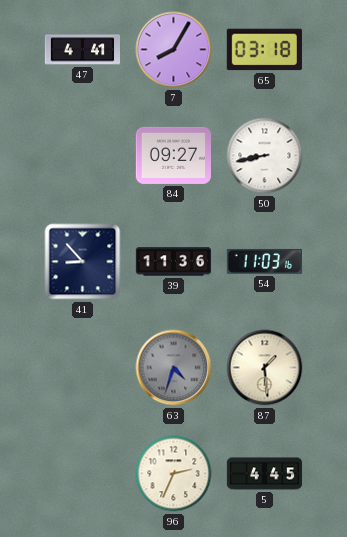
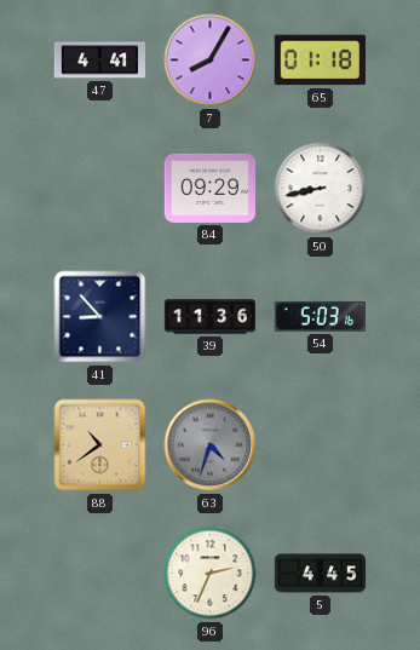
65: 03:18 -> 01:18 (320, 61)
84: 09:27 -> 09:29 (209, 188)
54: 11:03 -> 5:03 (320, 316)
88: none -> 10:39 (100, 445)
87: 1:29 -> none (265, 368)
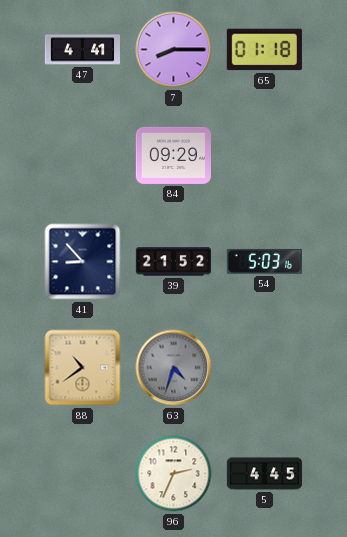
7: 8:05 -> 8:15 (174, 50)
50: 8:43 -> none (321, 189)
39: 11:36 -> 21:52 (174, 262)
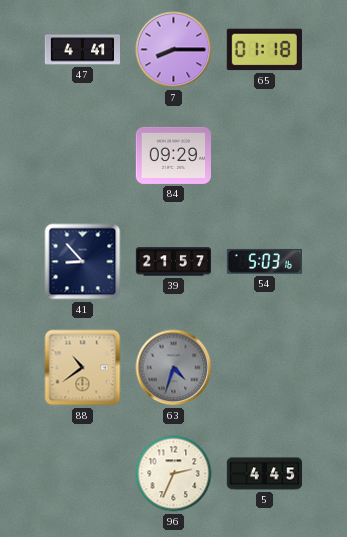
39: 21:52 -> 21:57 (174, 262)
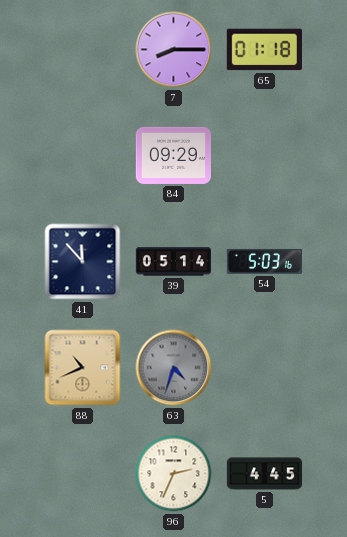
47: 4:41 -> none (82, 50)
41: 8:53 -> 11:53 (83, 262)
39: 21:57 -> 05:14 (174, 262)
88: 10:39 -> 10:41 (83, 368)
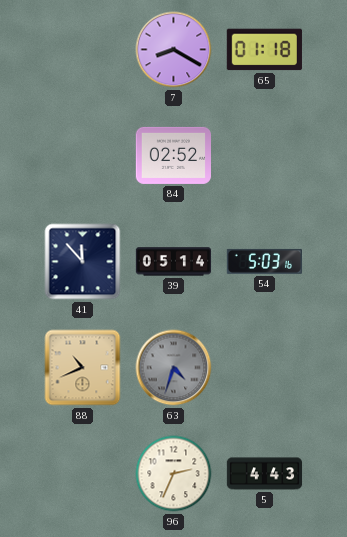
7: 8:15 -> 8:20 (174, 50)
84: 09:29 -> 02:52 (173, 155)
5: 4:45 -> 4:43 (265, 474)
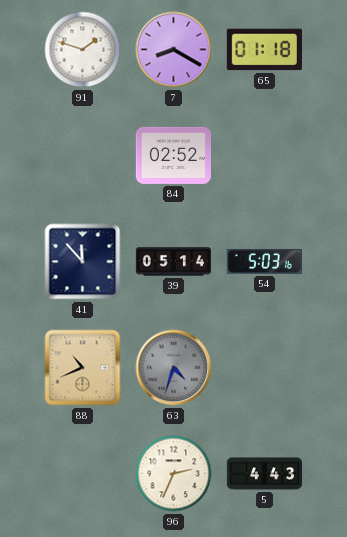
91: none -> 1:48 (83, 50)
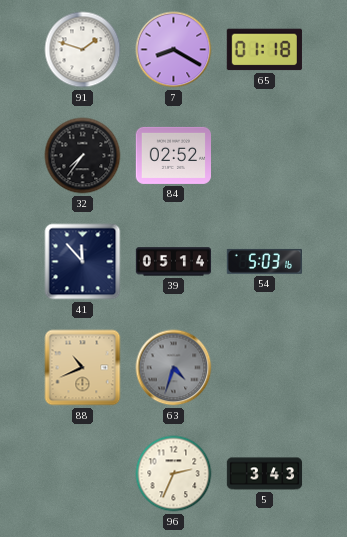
32: none -> 7:36 (83, 156)
5: 4:43 -> 3:43 (265, 474)
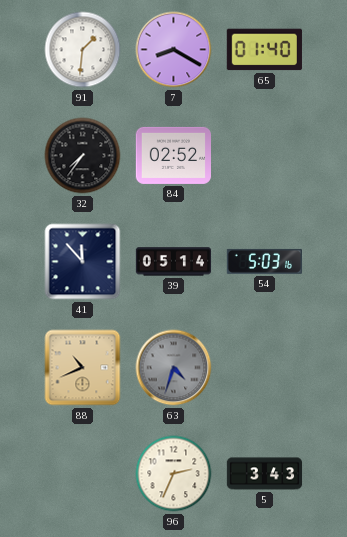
91: 1:48 -> 1:31 (83, 50)
65: 01:18 -> 01:40 (264, 50)
